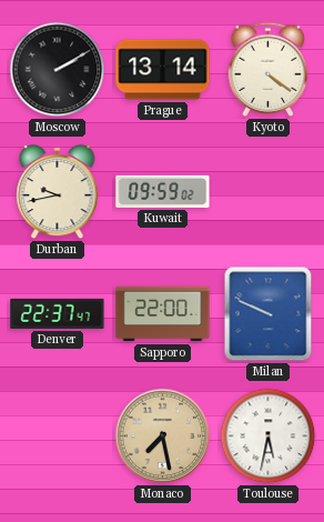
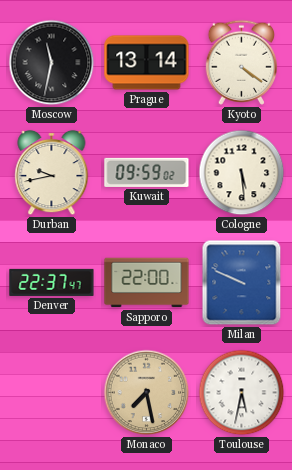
Moscow: 2:10 -> 11:32 (52, 63)
Cologne: none -> 5:29 (242, 173)
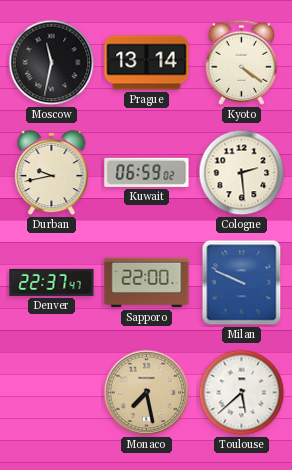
Kuwait: 09:59 -> 06:59 (147, 172)
Cologne: 5:29 -> 2:29 (242, 173)
Toulouse: 5:32 -> 5:38 (242, 393)
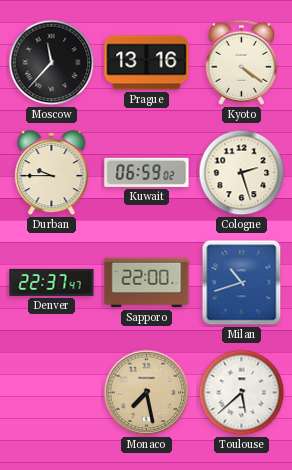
Moscow: 11:32 -> 11:37 (52, 63)
Prague: 13:14 -> 13:16 (147, 63)
Durban: 9:43 -> 9:45 (52, 173)
Cologne: 2:29 -> 2:27 (242, 173)
Milan: 9:49 -> 10:42 (242, 283)
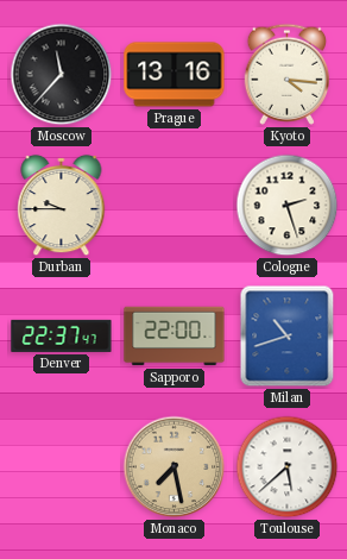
Kyoto: 4:21 -> 4:16 (286, 74)
Kuwait: 06:59 -> none (147, 172)
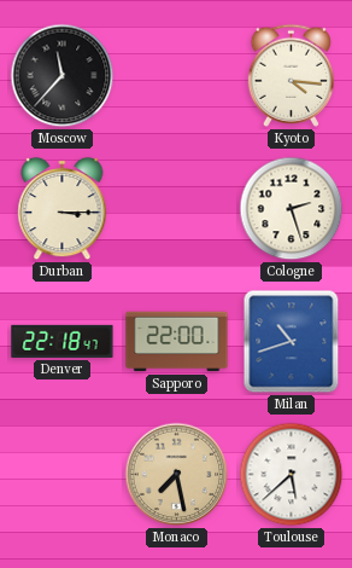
Prague: 13:16 -> none (175, 75)
Durban: 9:45 -> 3:15 (63, 209)
Denver: 22:37 -> 22:18 (63, 341)
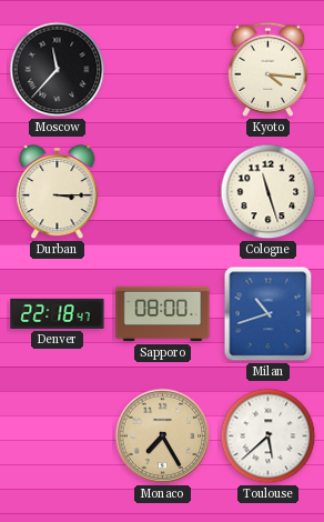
Cologne: 2:27 -> 11:27 (269, 192)
Sapporo: 22:00 -> 08:00 (163, 314)
Monaco: 7:28 -> 7:25 (163, 436)
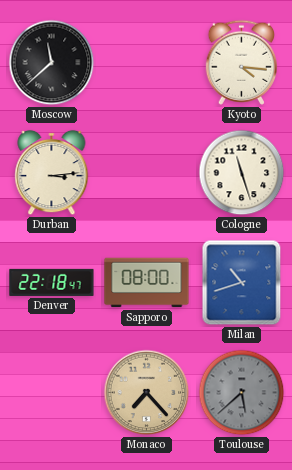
Moscow: 11:37 -> 11:38 (52, 63)
Durban: 3:15 -> 3:14 (52, 173)
Monaco: 7:25 -> 7:23 (147, 393)
Toulouse dial: white -> grey (242, 393)
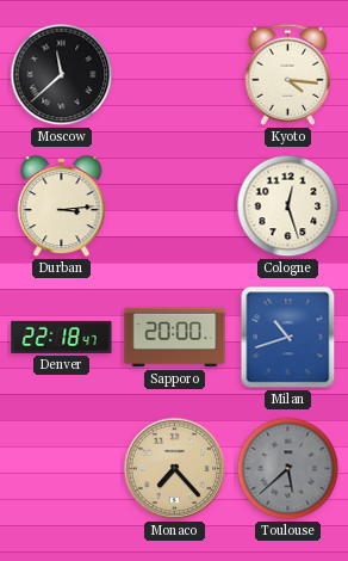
Cologne: 11:27 -> 12:27 (288, 206)
Sapporo: 08:00 -> 20:00 (175, 338)
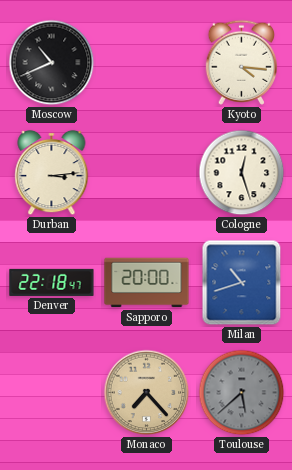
Moscow: 11:38 -> 10:41 (52, 63)
